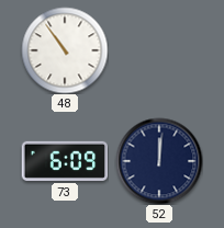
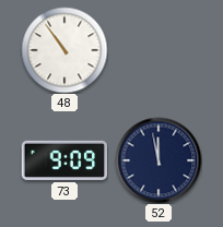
73: 6:09 -> 9:09 (64, 160)
52: 12:01 -> 11:58 (159, 160)
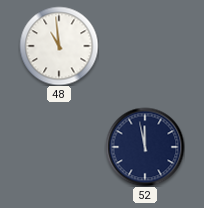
48: 10:54 -> 10:59 (59, 46)
73: 9:09 -> none (64, 160)
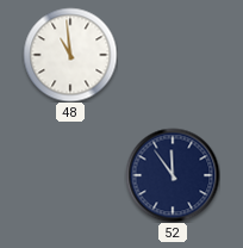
52: 11:58 -> 11:54 (173, 175)
